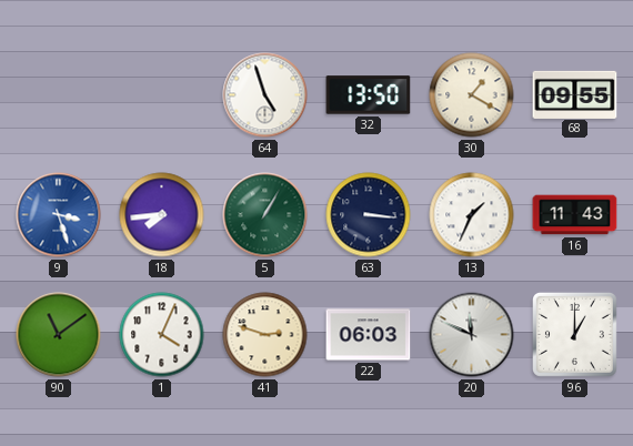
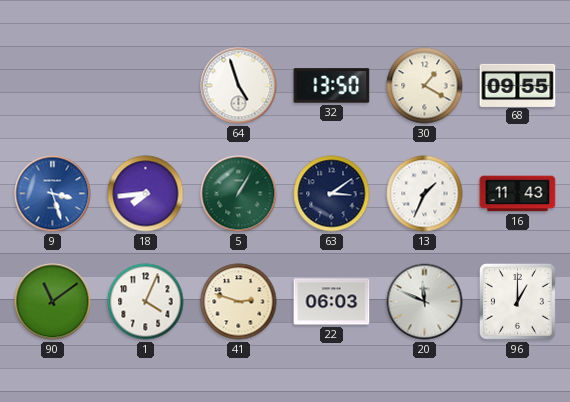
63: 3:16 -> 3:09 (332, 194)
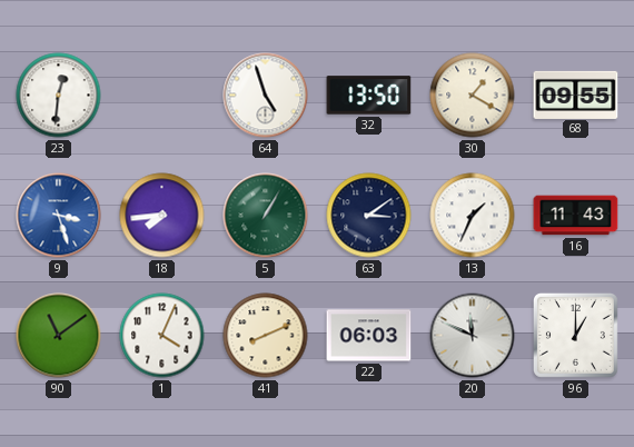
23: none -> 12:31 (59, 96)
41: 2:48 -> 8:11 (266, 336)
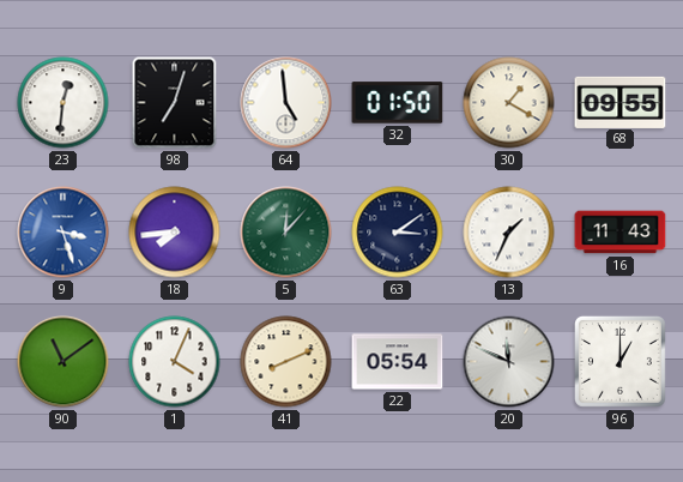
98: none -> 7:03 (175, 103)
64: 4:57 -> 4:59 (286, 103)
32: 13:50 -> 01:50 (398, 103)
5: 1:05 -> 12:07 (286, 233)
22: 06:03 -> 05:54 (398, 362)
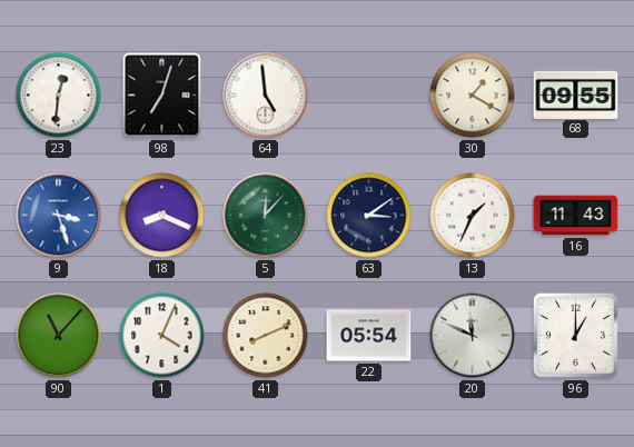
32: 01:50 -> none (398, 103)
18: 7:44 -> 8:19 (162, 216)
90: 11:09 -> 11:07 (59, 336)
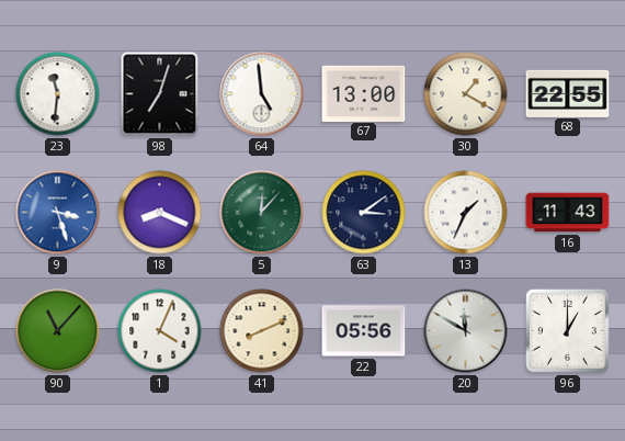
23: 12:31 -> 11:31 (58, 94)
67: none -> 13:00 (364, 93)
68: 09:55 -> 22:55 (568, 93)
22: 05:54 -> 05:56 (364, 331)
20: 11:49 -> 11:50 (466, 331)
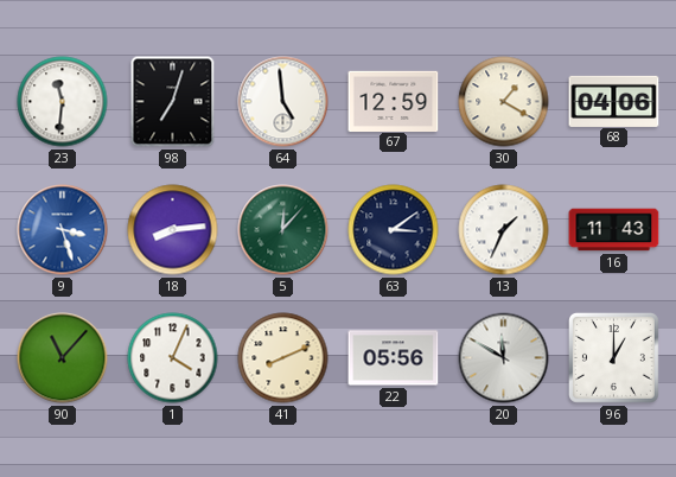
67: 13:00 -> 12:59 (394, 101)
68: 22:55 -> 04:06 (614, 101)
18: 8:19 -> 8:14 (173, 230)
